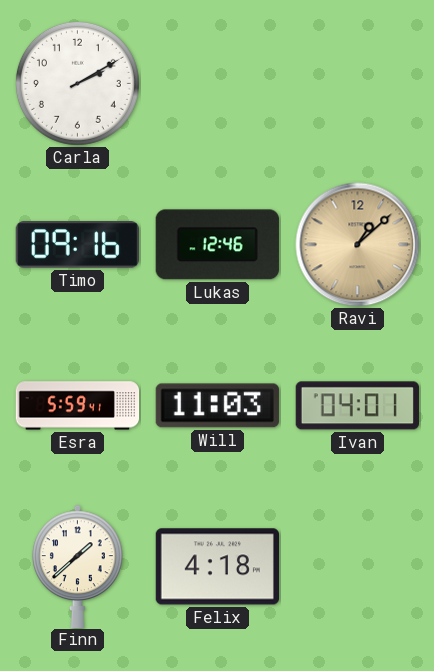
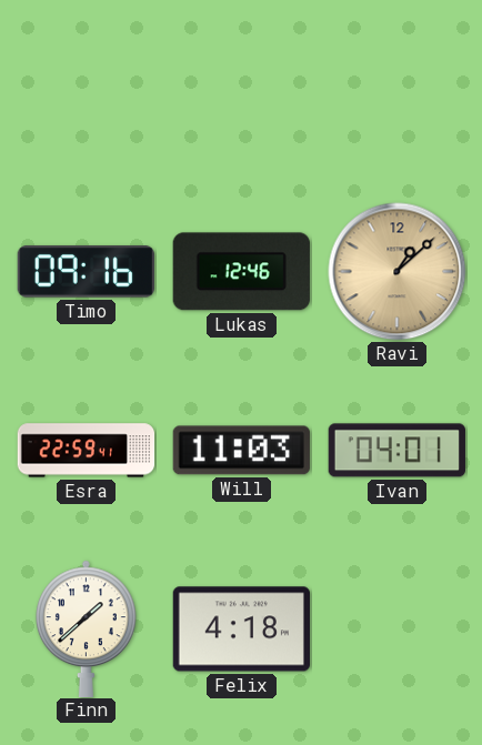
Carla: 2:10 -> none (77, 83)
Esra: 5:59 -> 22:59 (87, 451)
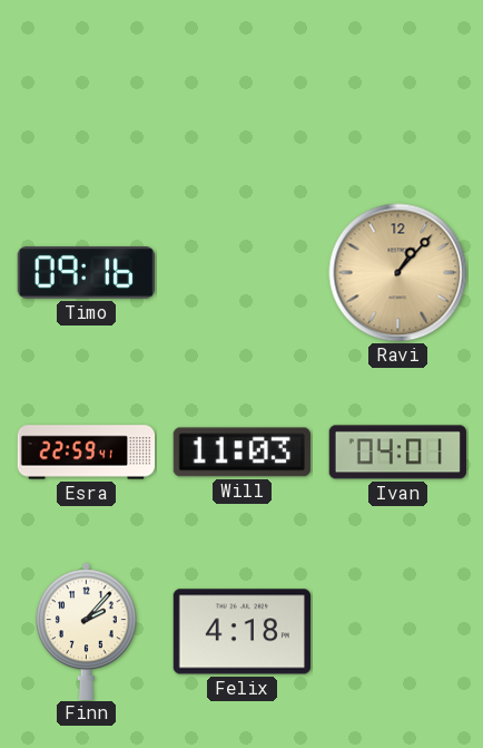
Lukas: 12:46 -> none (241, 272)
Ravi: 1:08 -> 1:07 (398, 273)
Finn: 1:38 -> 2:07 (87, 631)
